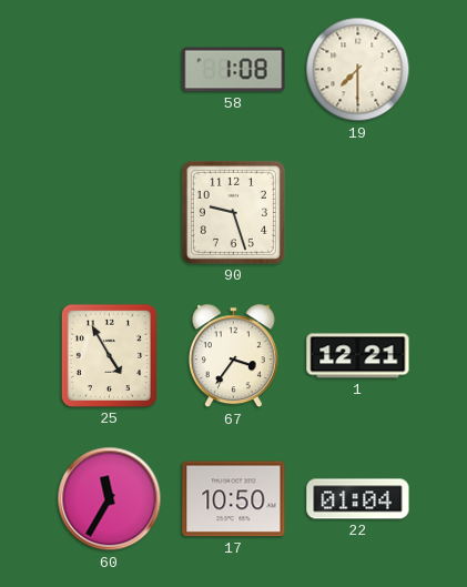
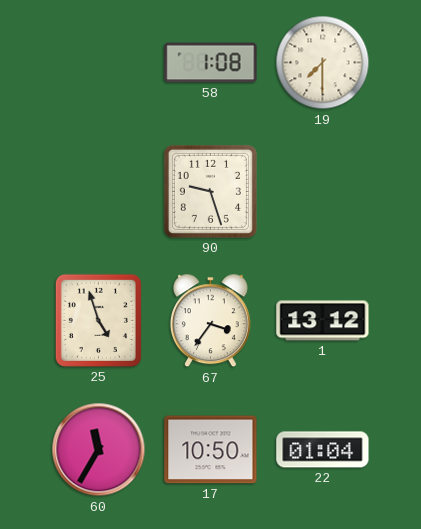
25: 4:55 -> 4:57 (98, 320)
1: 12:21 -> 13:12 (323, 321)
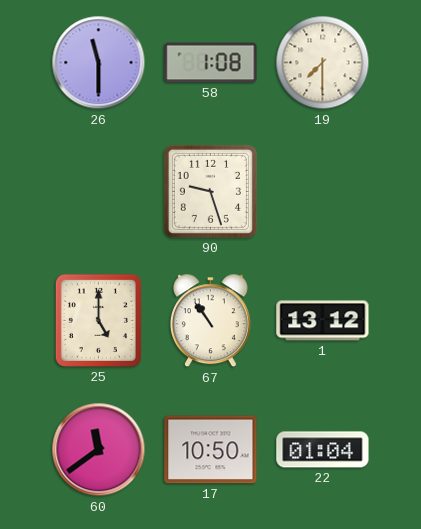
26: none -> 11:30 (99, 63)
25: 4:57 -> 5:00 (98, 320)
67: 3:36 -> 10:54 (210, 321)
60: 11:35 -> 11:39 (99, 450)
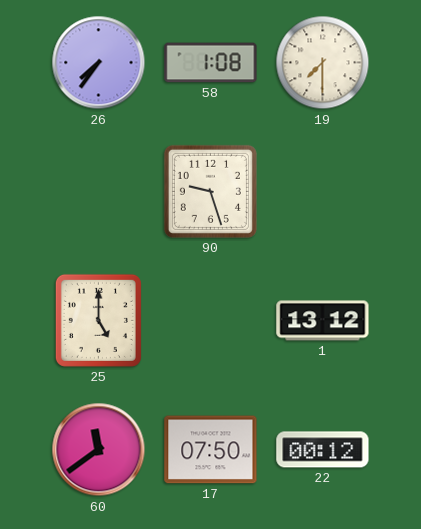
26: 11:30 -> 7:36 (99, 63)
67: 10:54 -> none (210, 321)
17: 10:50 -> 07:50 (211, 450)
22: 01:04 -> 00:12 (323, 450)
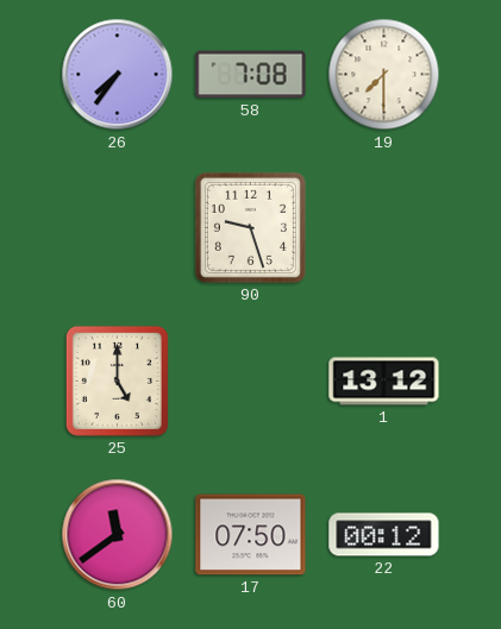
58: 1:08 -> 7:08 (251, 75)
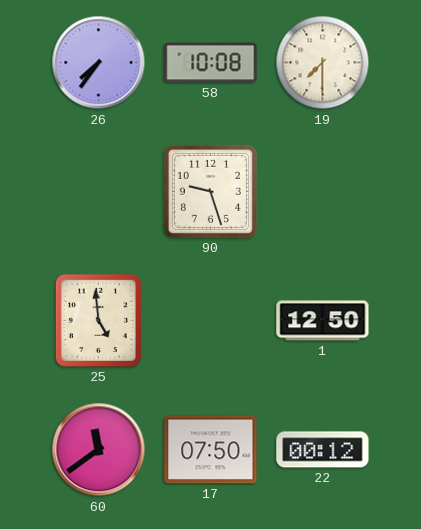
58: 7:08 -> 10:08 (211, 63)
25: 5:00 -> 4:59 (98, 320)
1: 13:12 -> 12:50 (323, 321)
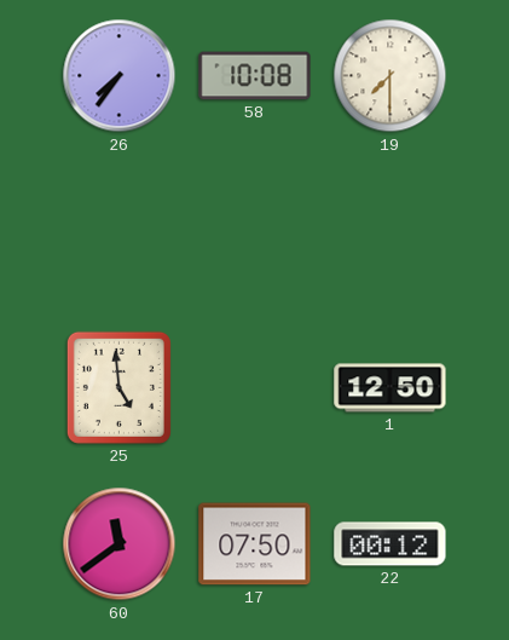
90: 9:27 -> none (210, 191)
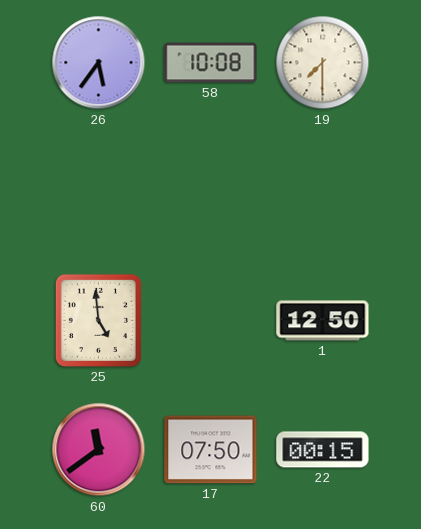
26: 7:36 -> 5:36 (99, 63)
22: 00:12 -> 00:15 (323, 450)
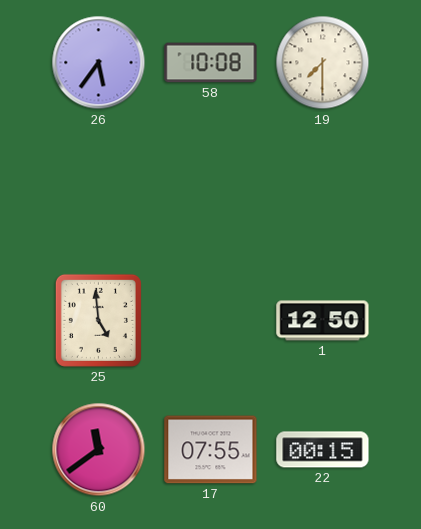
17: 07:50 -> 07:55 (211, 450)
